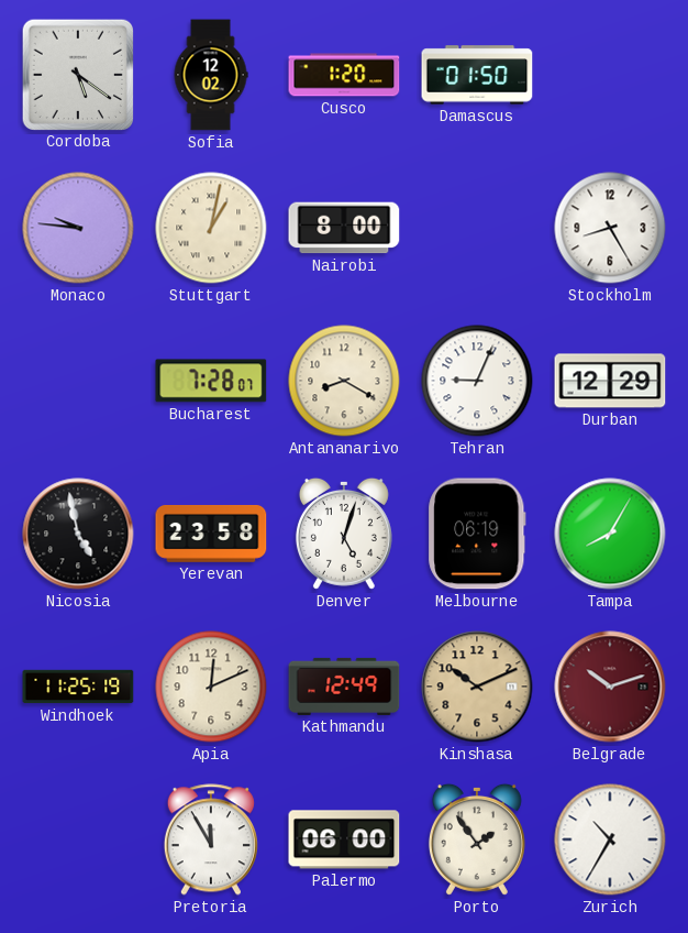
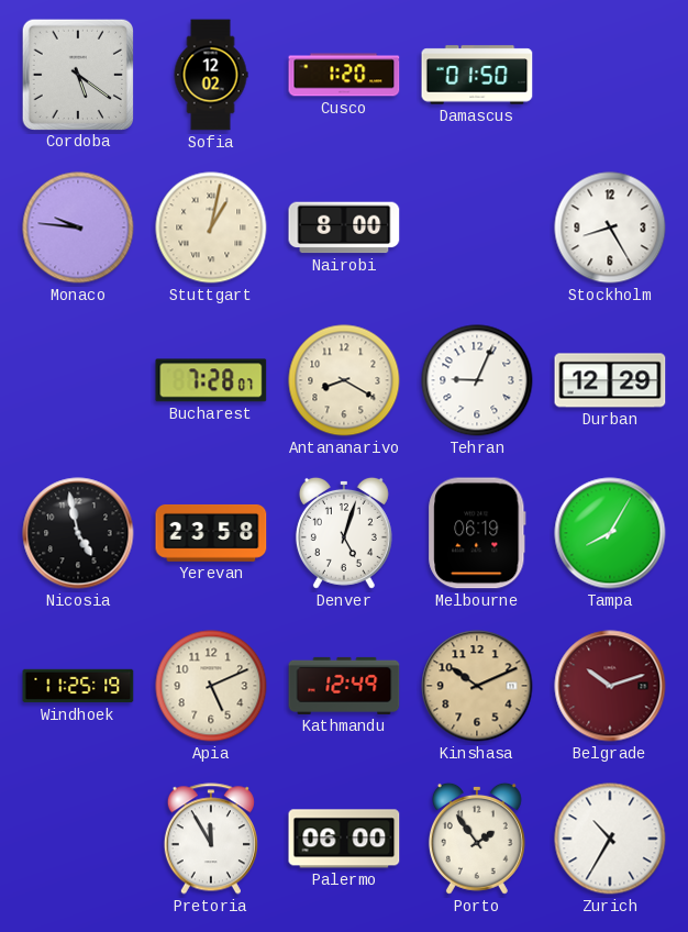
Apia: 12:11 -> 5:11 (211, 686)
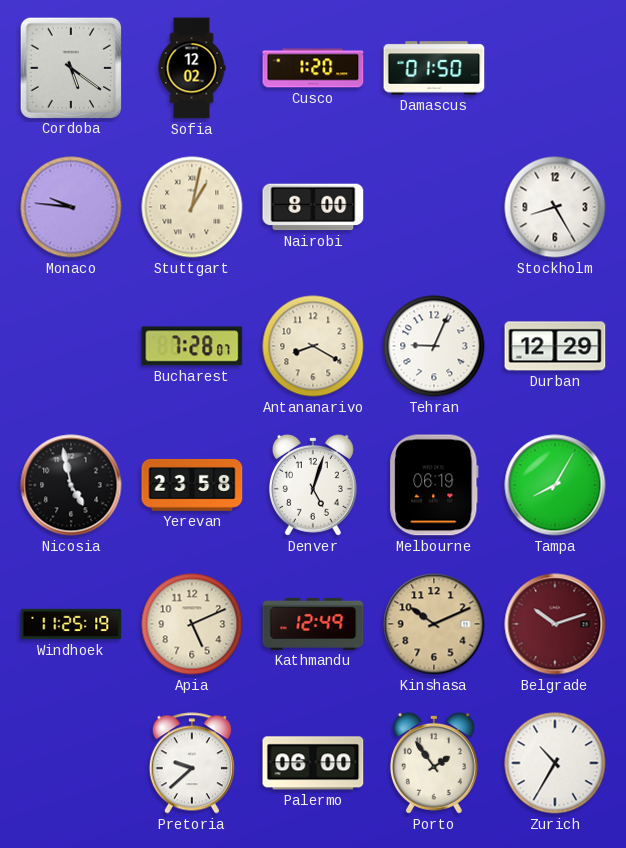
Pretoria: 11:55 -> 9:38 (192, 763)
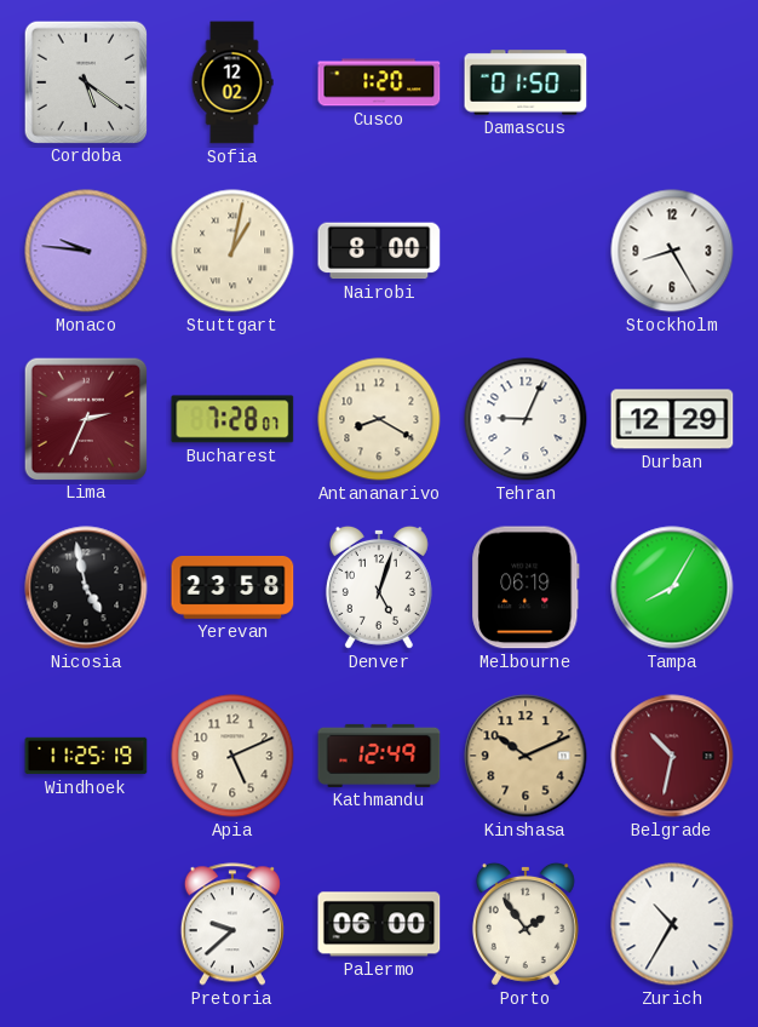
Lima: none -> 2:34 (85, 418)
Belgrade: 10:12 -> 10:32 (672, 756)
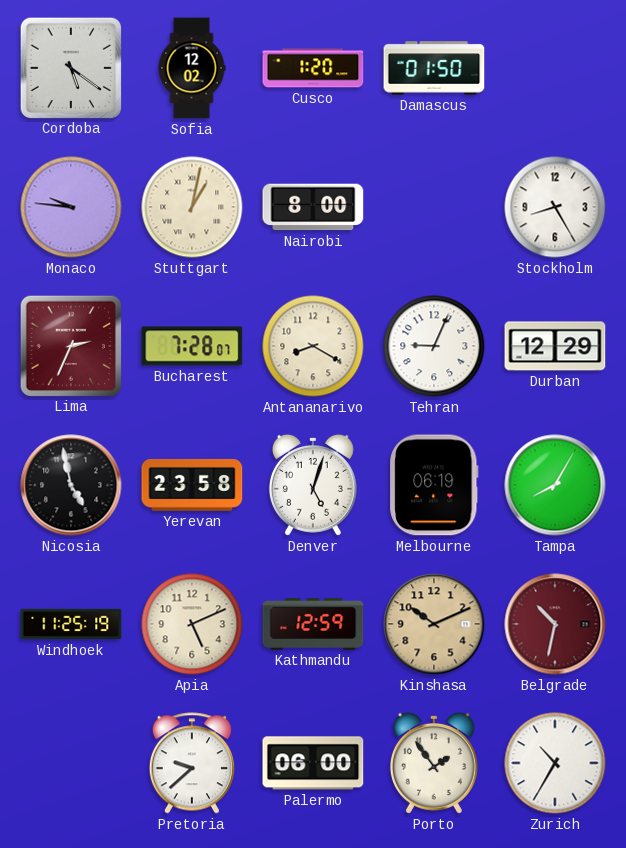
Kathmandu: 12:49 -> 12:59 (313, 624)
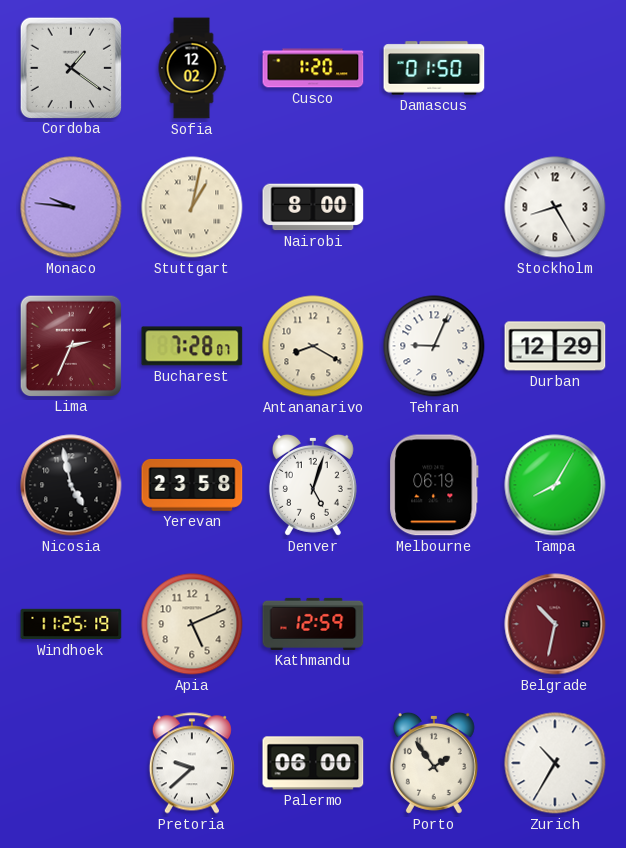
Cordoba: 5:21 -> 1:21 (70, 67)
Kinshasa: 10:11 -> none (434, 624)
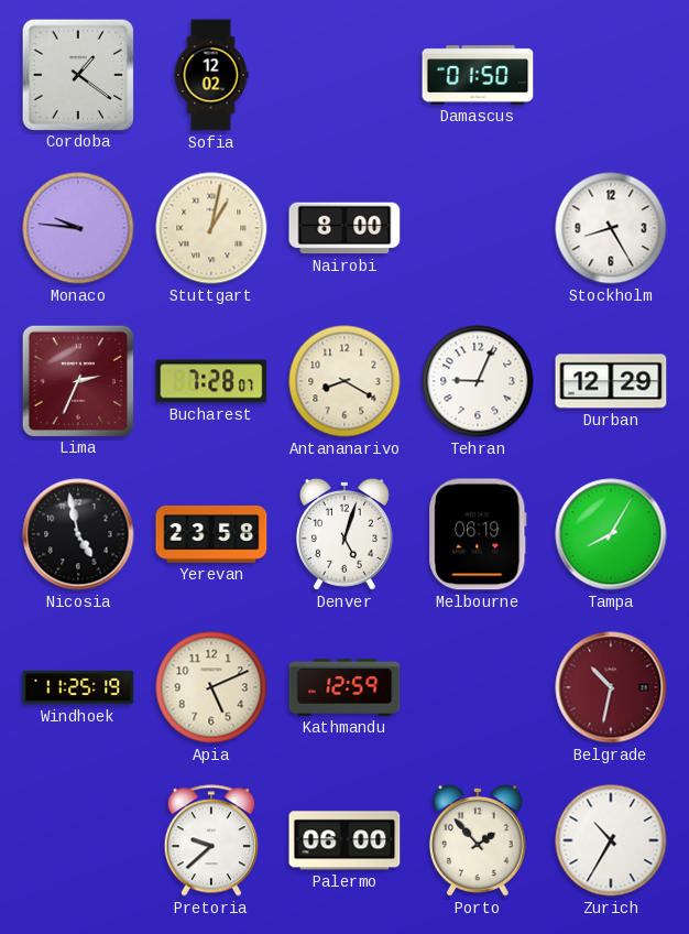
Cusco: 1:20 -> none (313, 68)
Porto: 1:54 -> 1:53 (478, 840)
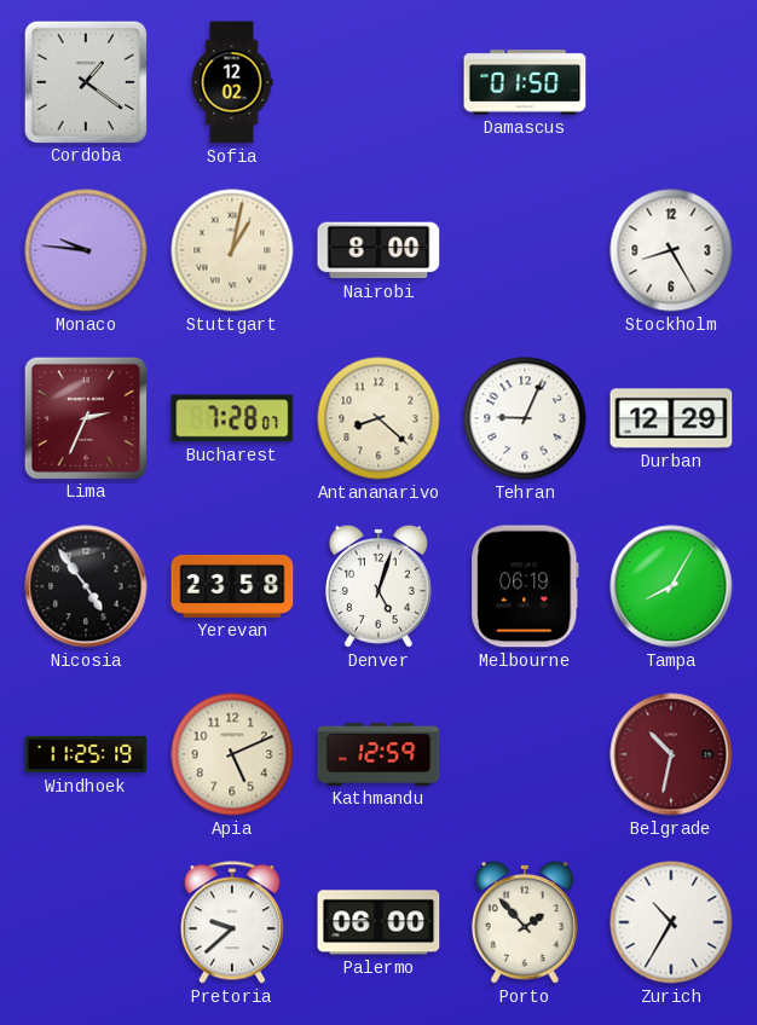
Antananarivo: 8:20 -> 8:22 (379, 418)
Nicosia: 4:58 -> 4:54 (86, 586)
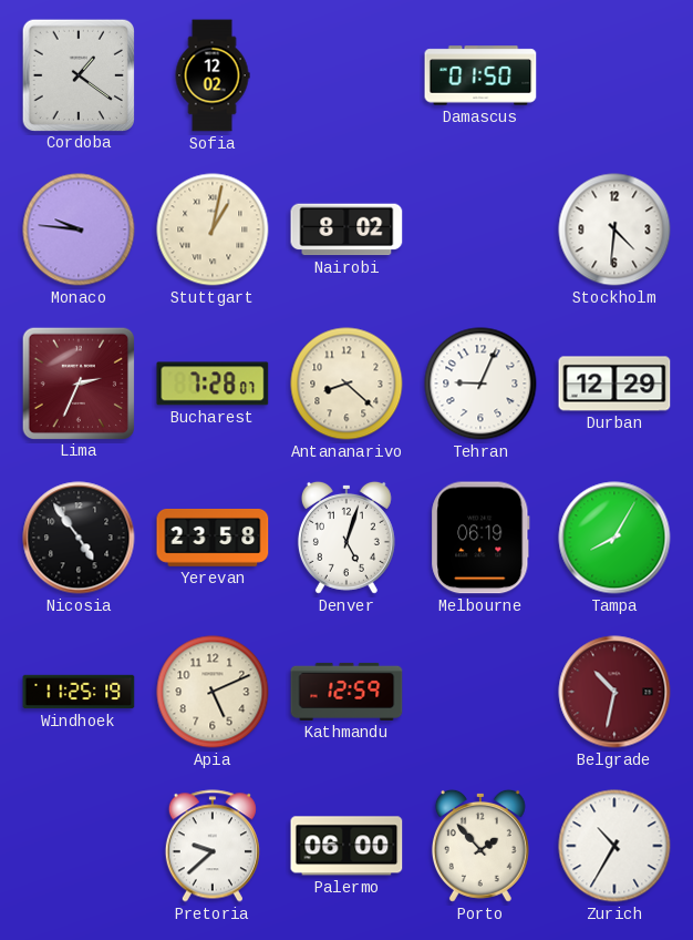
Nairobi: 8:00 -> 8:02 (346, 229)
Stockholm: 8:25 -> 4:31 (614, 229)
